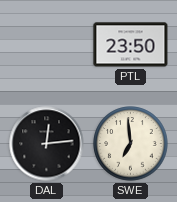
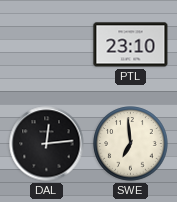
PTL: 23:50 -> 23:10 (131, 45)
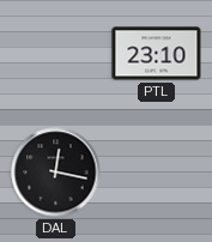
DAL: 12:14 -> 12:17 (56, 173)
SWE: 6:59 -> none (131, 144)
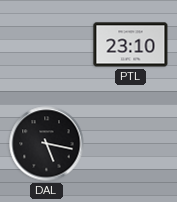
DAL: 12:17 -> 5:17 (47, 144)
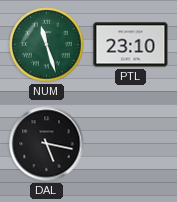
NUM: none -> 11:27 (47, 45)
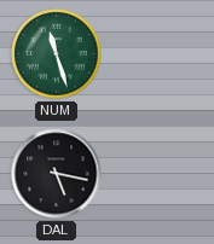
PTL: 23:10 -> none (131, 45)
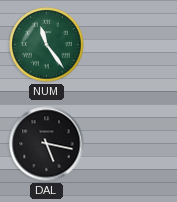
NUM: 11:27 -> 11:24 (47, 45)
